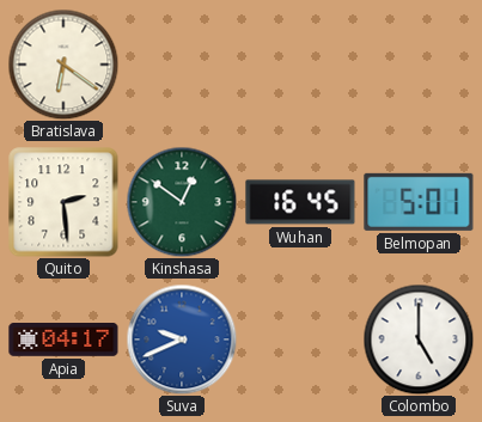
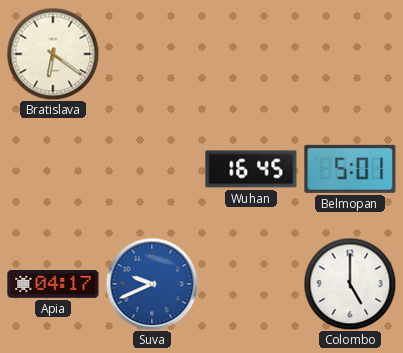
Quito: 2:29 -> none (63, 202)
Kinshasa: 12:51 -> none (182, 202)
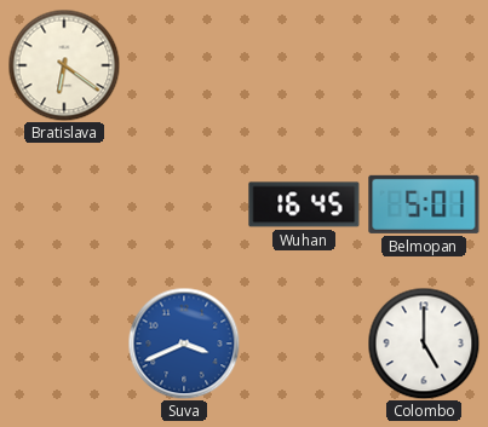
Apia: 04:17 -> none (53, 285)
Suva: 9:41 -> 3:41 (184, 344)
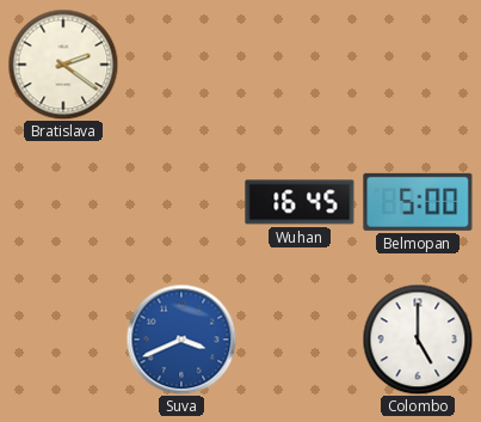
Bratislava: 6:21 -> 2:21 (63, 65)
Belmopan: 5:01 -> 5:00 (418, 202)
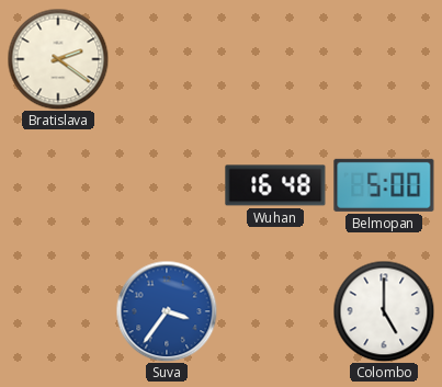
Wuhan: 16:45 -> 16:48 (275, 185)
Suva: 3:41 -> 3:36 (167, 311)
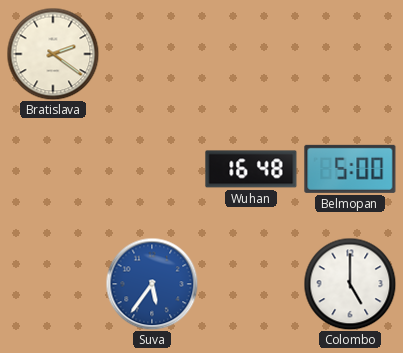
Suva: 3:36 -> 5:36 (152, 284)
